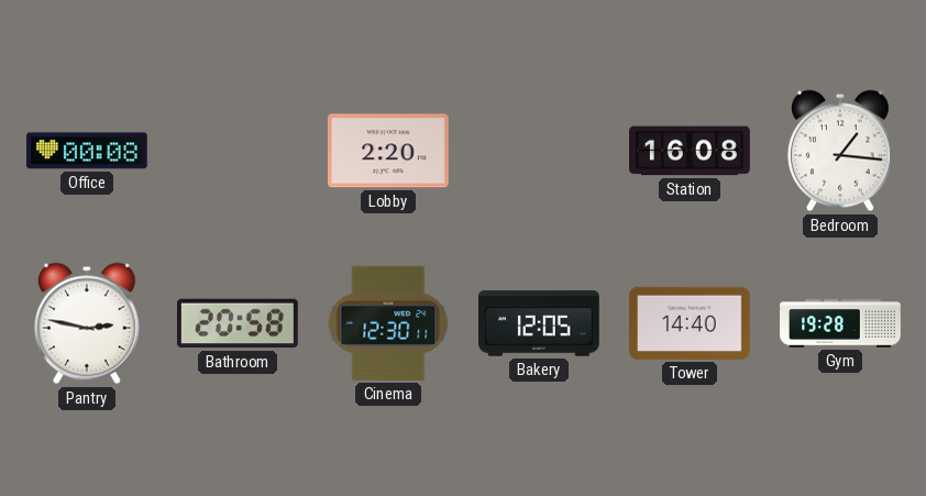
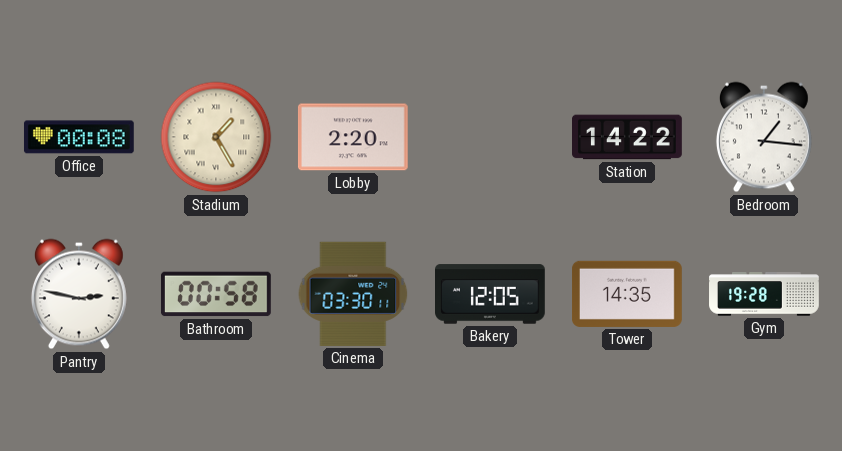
Stadium: none -> 1:25 (216, 137)
Station: 16:08 -> 14:22 (628, 137)
Bathroom: 20:58 -> 00:58 (216, 294)
Cinema: 12:30 -> 03:30 (353, 294)
Tower: 14:40 -> 14:35 (628, 294)
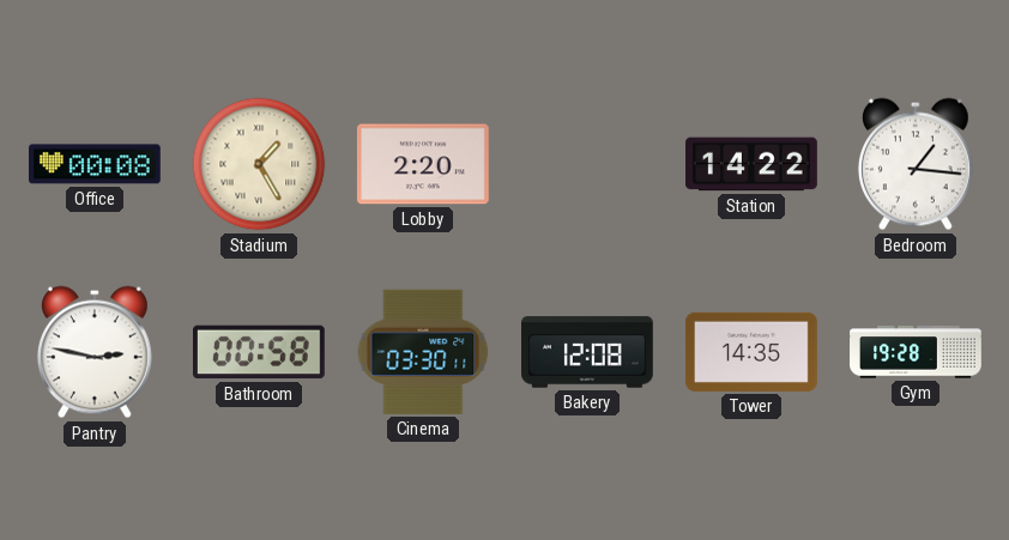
Bakery: 12:05 -> 12:08 (588, 352)
